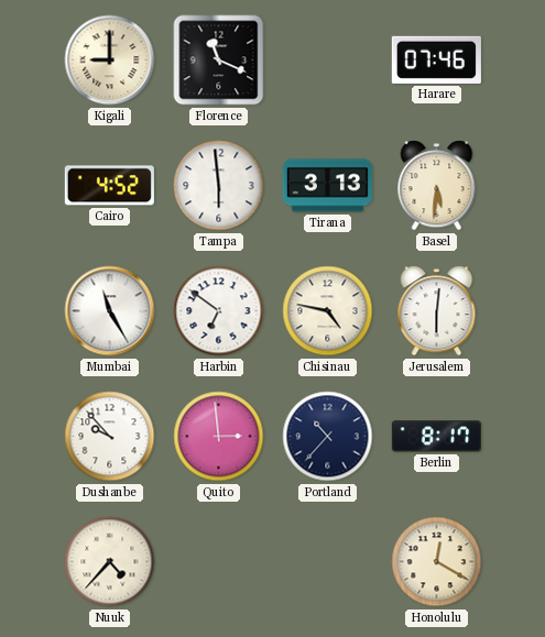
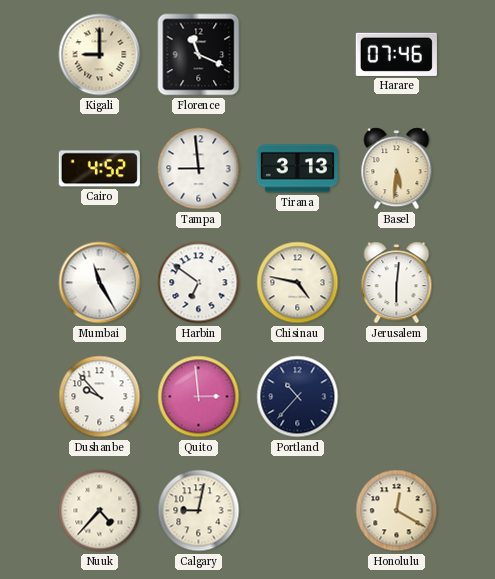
Tampa: 5:59 -> 8:59 (199, 169)
Berlin: 8:17 -> none (436, 437)
Calgary: none -> 9:02 (199, 511)
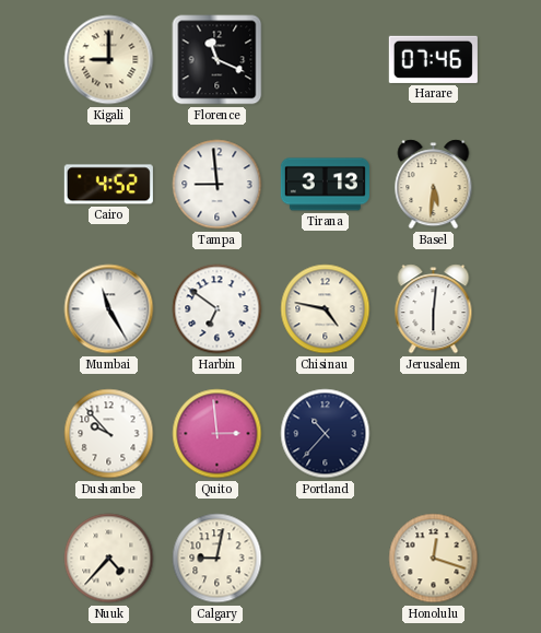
Honolulu: 12:20 -> 12:18 (434, 559)
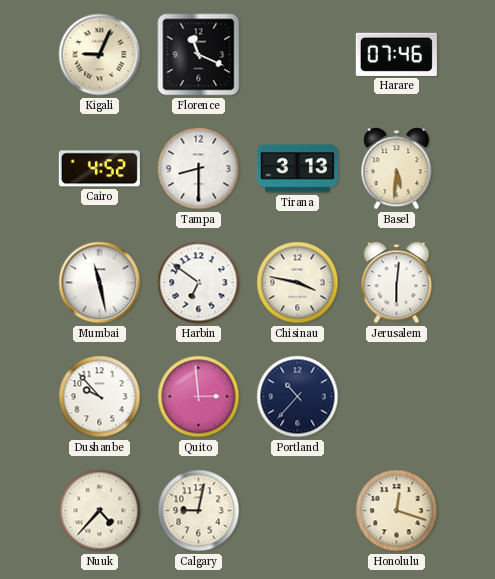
Kigali: 9:00 -> 9:04 (100, 55)
Tampa: 8:59 -> 8:30 (199, 169)
Mumbai: 11:25 -> 11:28 (100, 283)
Chisinau: 4:47 -> 3:47 (298, 283)
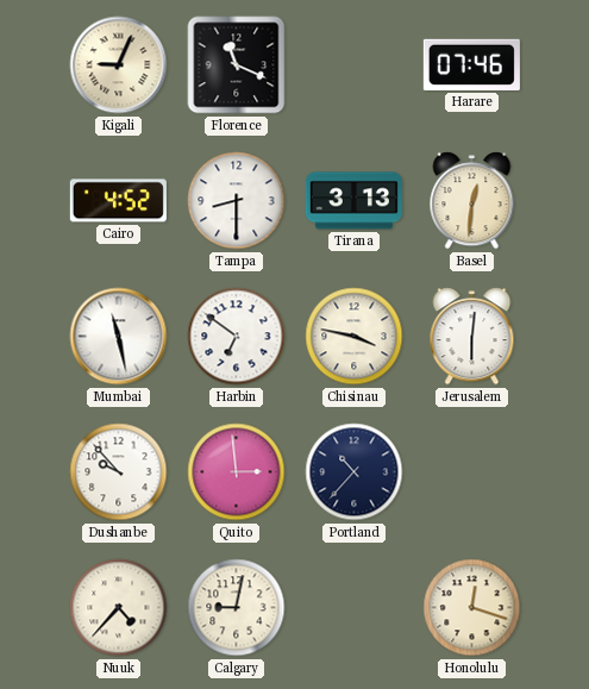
Basel: 5:31 -> 12:31 (472, 201)
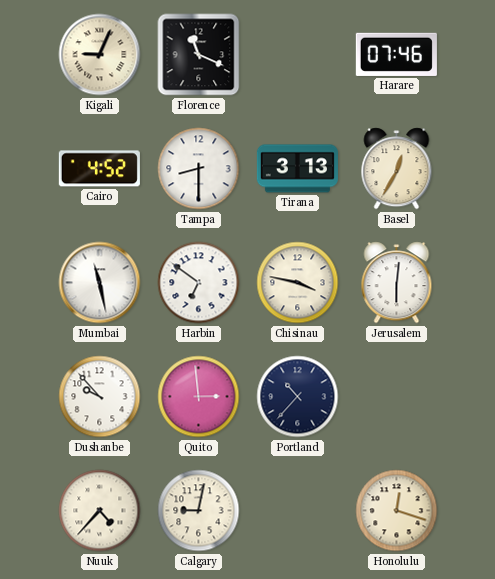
Basel: 12:31 -> 12:35 (397, 169)
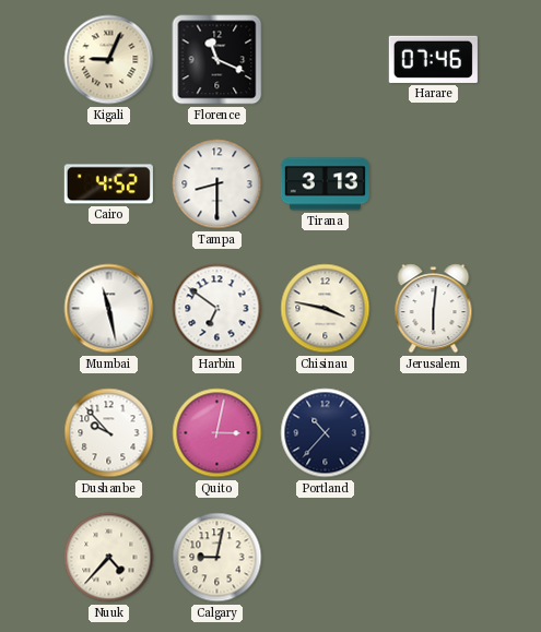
Basel: 12:35 -> none (397, 169)
Quito: 2:59 -> 3:02 (217, 433)
Honolulu: 12:18 -> none (397, 511)
